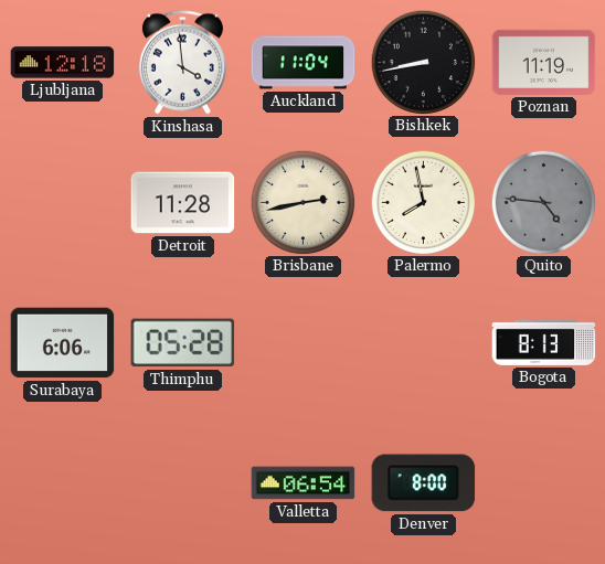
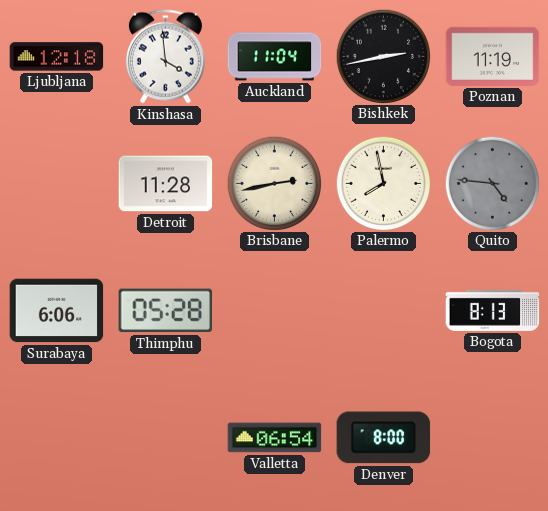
Bishkek: 8:43 -> 2:43 (383, 56)
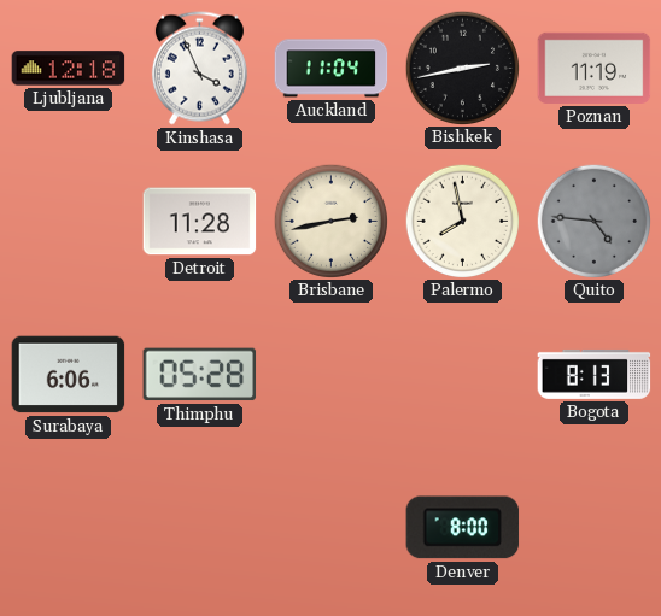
Kinshasa: 3:59 -> 3:56 (199, 69)
Valletta: 06:54 -> none (275, 438)
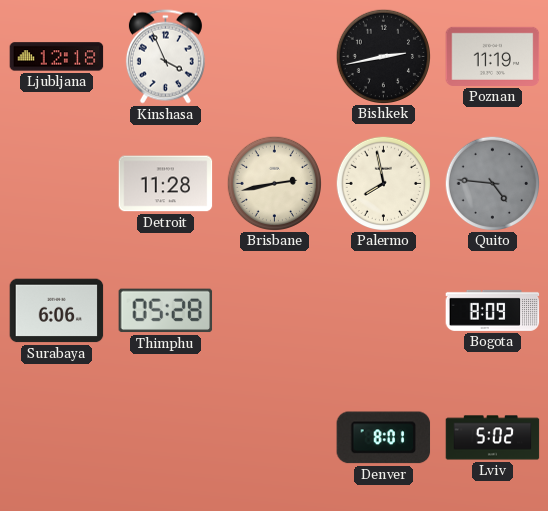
Auckland: 11:04 -> none (332, 69)
Bogota: 8:13 -> 8:09 (493, 310)
Denver: 8:00 -> 8:01 (384, 438)
Lviv: none -> 5:02 (493, 438)
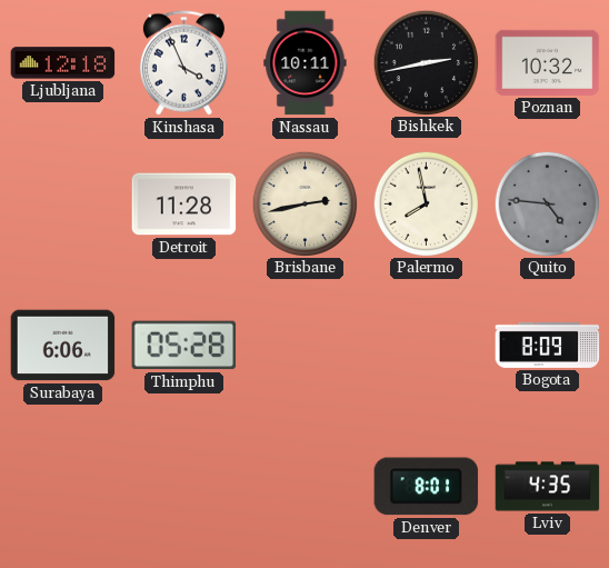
Nassau: none -> 10:11 (306, 63)
Poznan: 11:19 -> 10:32 (548, 62)
Lviv: 5:02 -> 4:35 (548, 487)
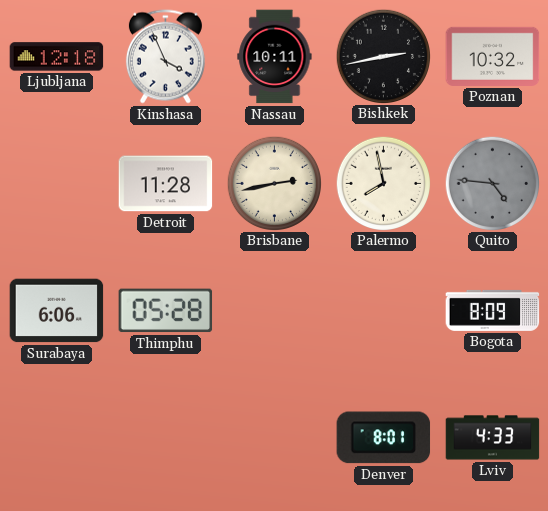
Lviv: 4:35 -> 4:33 (493, 438)
